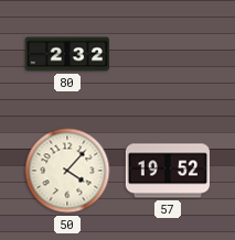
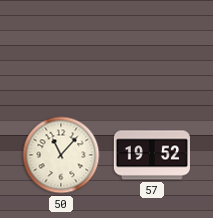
80: 2:32 -> none (66, 54)
50: 4:07 -> 11:07 (61, 155)
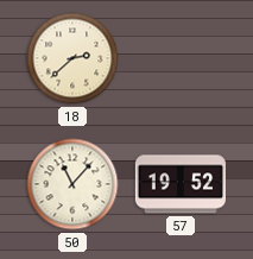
18: none -> 2:38 (72, 58)
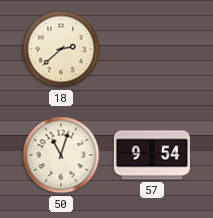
50: 11:07 -> 11:03 (61, 155)
57: 19:52 -> 9:54 (151, 155)
